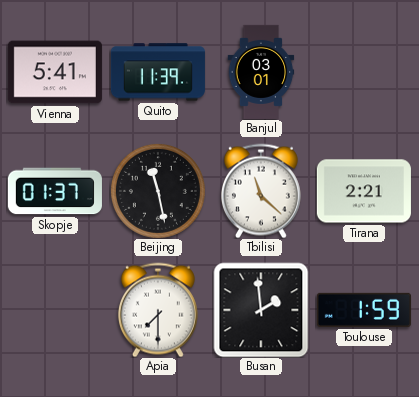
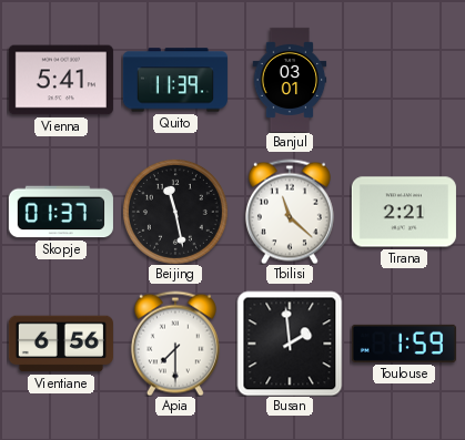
Vientiane: none -> 6:56 (61, 344)
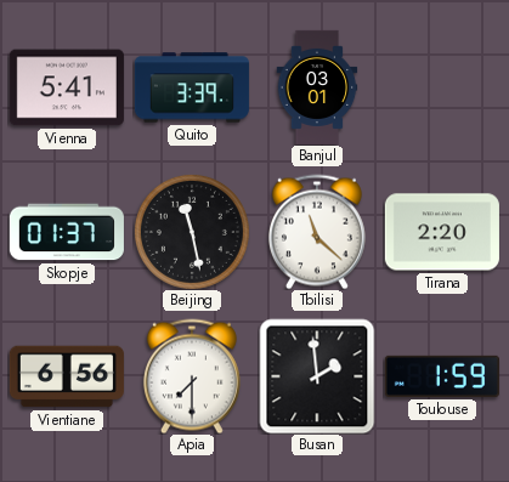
Quito: 11:39 -> 3:39 (192, 87)
Tirana: 2:21 -> 2:20 (442, 232)
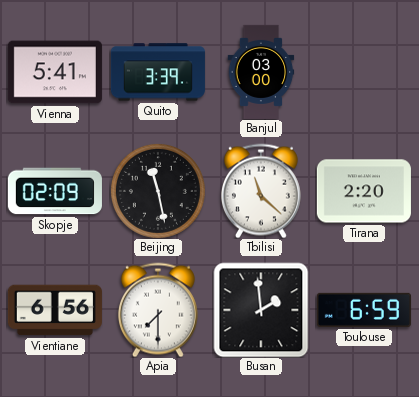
Banjul: 03:01 -> 03:00 (261, 72)
Skopje: 01:37 -> 02:09 (55, 191)
Toulouse: 1:59 -> 6:59 (364, 310)
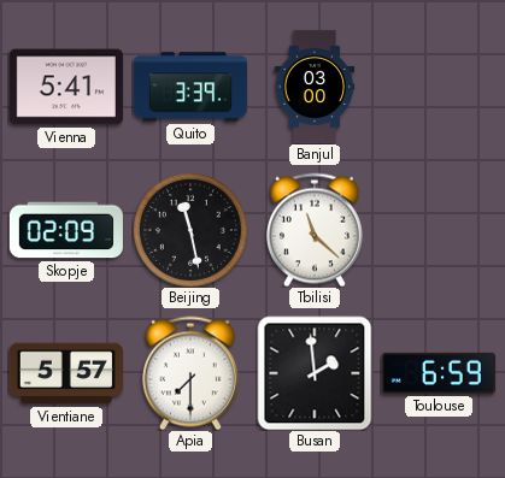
Tirana: 2:20 -> none (364, 191)
Vientiane: 6:56 -> 5:57 (66, 373)
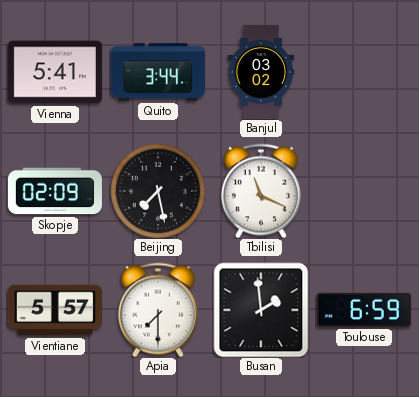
Quito: 3:39 -> 3:44 (158, 72)
Banjul: 03:00 -> 03:02 (261, 72)
Beijing: 11:28 -> 7:28 (158, 191)
Tbilisi: 11:22 -> 11:19 (261, 191)
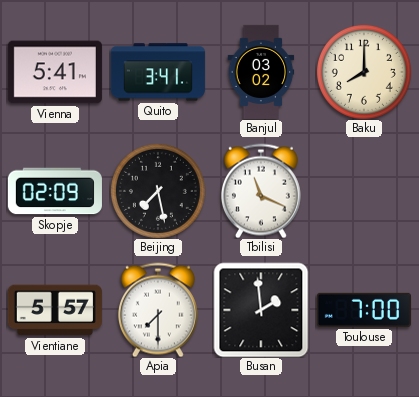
Quito: 3:44 -> 3:41 (158, 72)
Baku: none -> 8:00 (364, 72)
Toulouse: 6:59 -> 7:00 (364, 310)
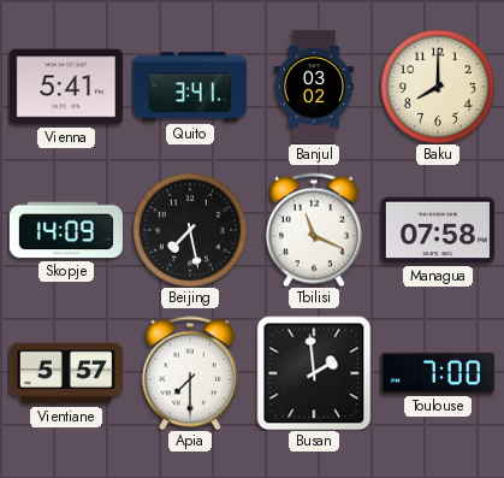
Skopje: 02:09 -> 14:09 (66, 230)
Managua: none -> 07:58 (438, 230)
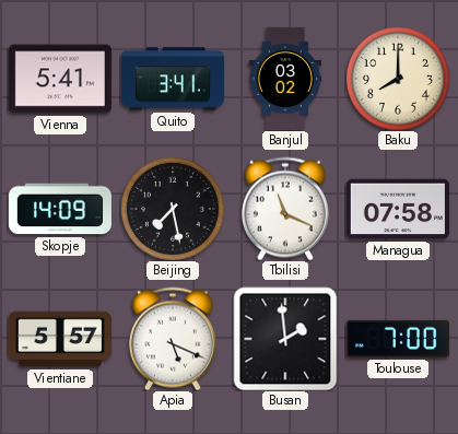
Apia: 7:30 -> 5:19 (173, 339)
